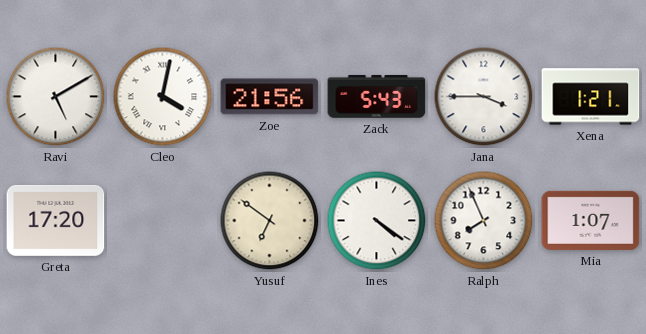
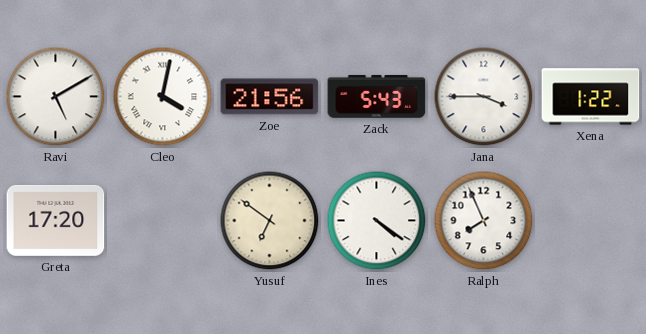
Xena: 1:21 -> 1:22 (591, 97)
Mia: 1:07 -> none (591, 220)
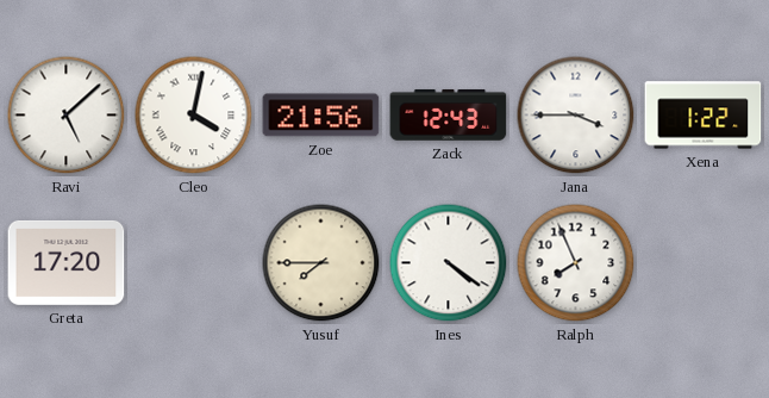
Ravi: 5:10 -> 5:08 (67, 116)
Zack: 5:43 -> 12:43 (449, 116)
Yusuf: 6:51 -> 7:45 (321, 263)
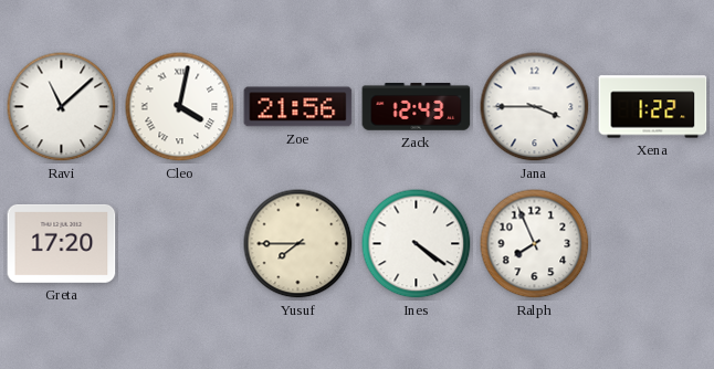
Ravi: 5:08 -> 11:08 (62, 107)
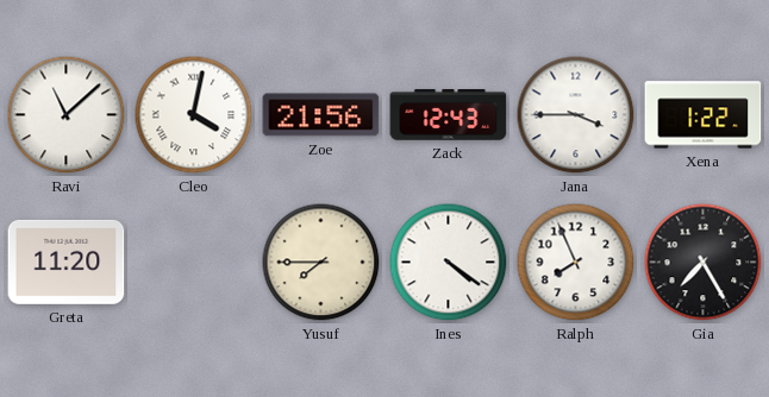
Greta: 17:20 -> 11:20 (67, 261)
Gia: none -> 7:25 (704, 263)
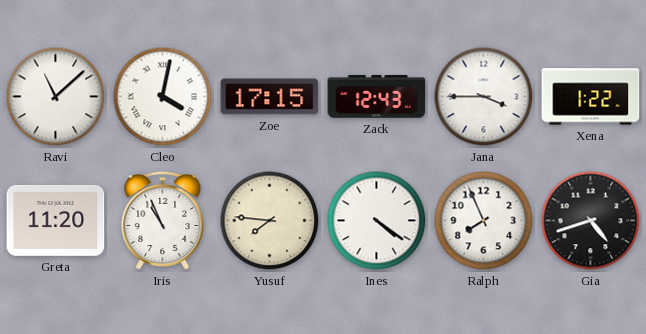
Zoe: 21:56 -> 17:15 (270, 97)
Iris: none -> 10:56 (163, 221)
Yusuf: 7:45 -> 7:46 (270, 221)
Gia: 7:25 -> 4:42 (591, 221)
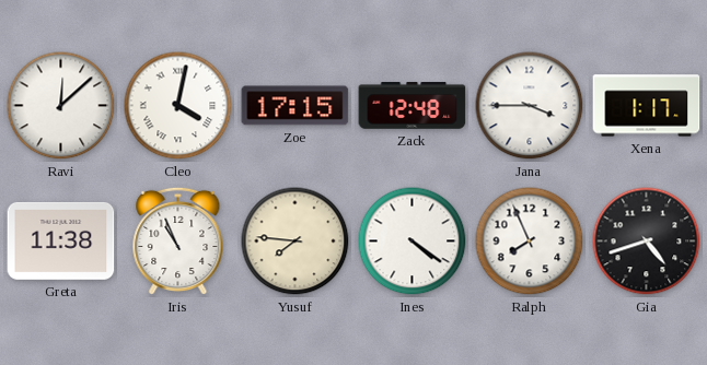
Ravi: 11:08 -> 12:08 (61, 106)
Zack: 12:43 -> 12:48 (413, 106)
Xena: 1:22 -> 1:17 (647, 106)
Greta: 11:20 -> 11:38 (61, 240)
